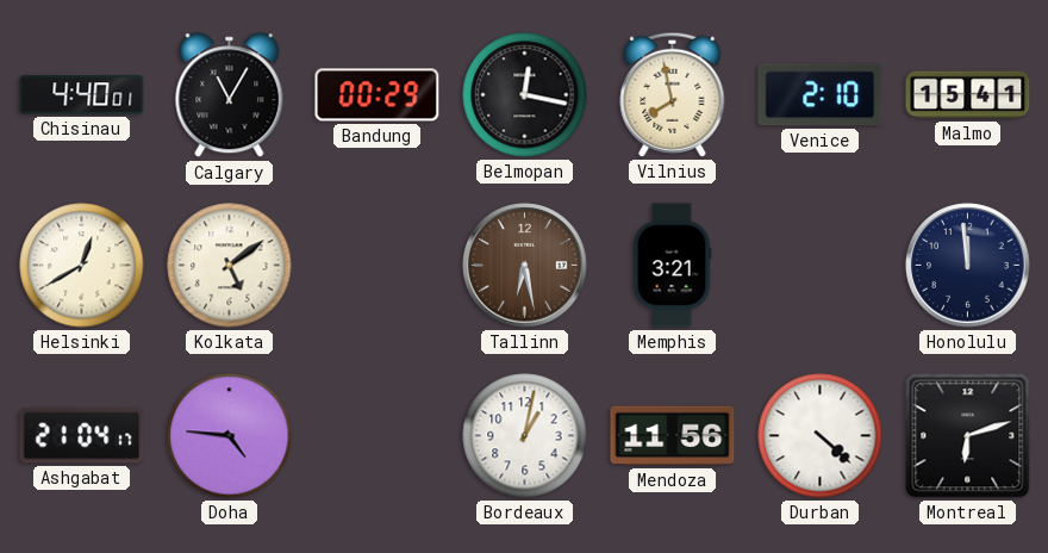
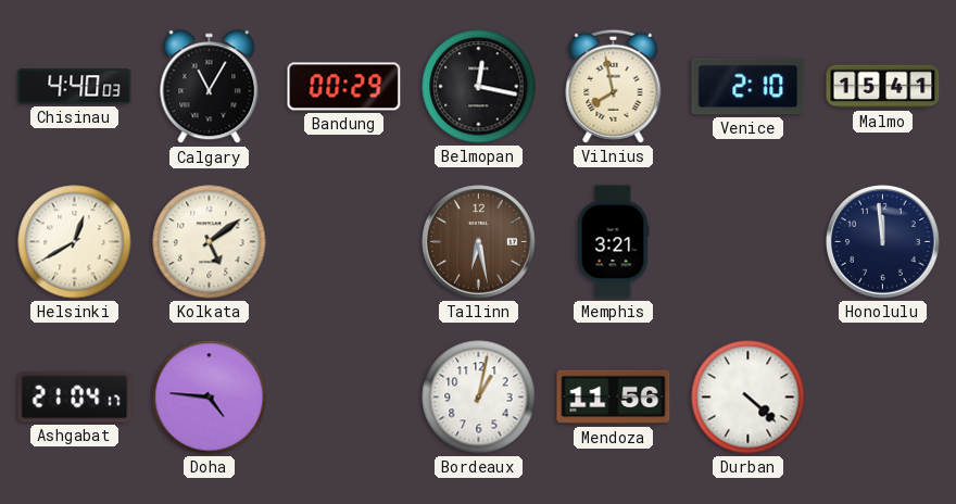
Chisinau: 4:40:01 -> 4:40:03 (75, 87)
Montreal: 6:12 -> none (968, 436)
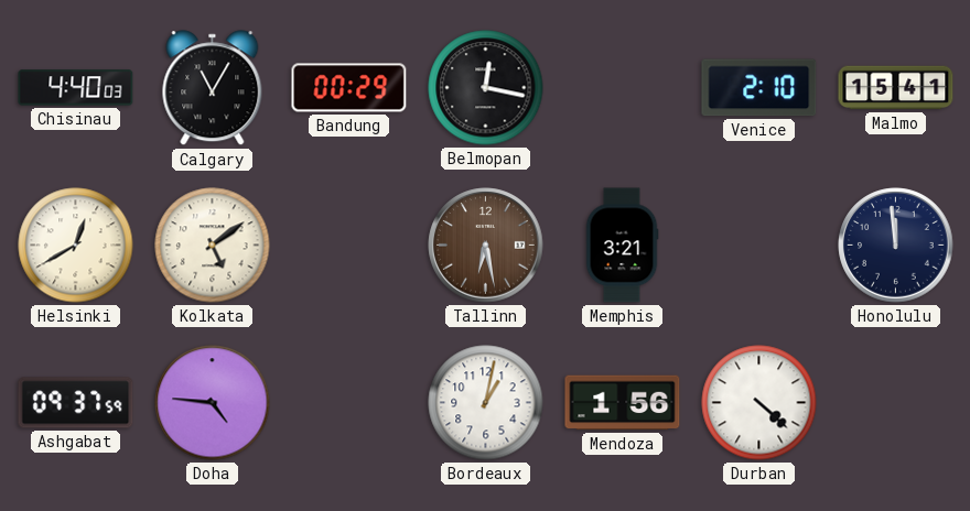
Vilnius: 7:58 -> none (614, 86)
Ashgabat: 21:04 -> 09:37 (76, 403)
Mendoza: 11:56 -> 1:56 (623, 403)
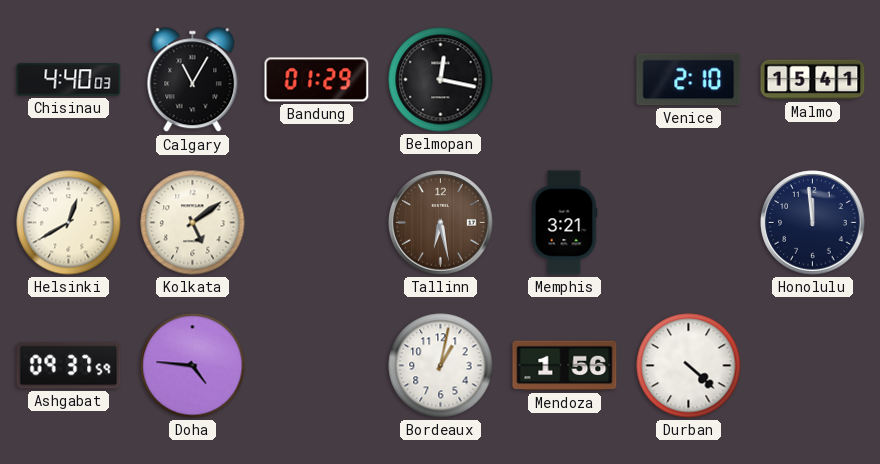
Bandung: 00:29 -> 01:29 (317, 80)
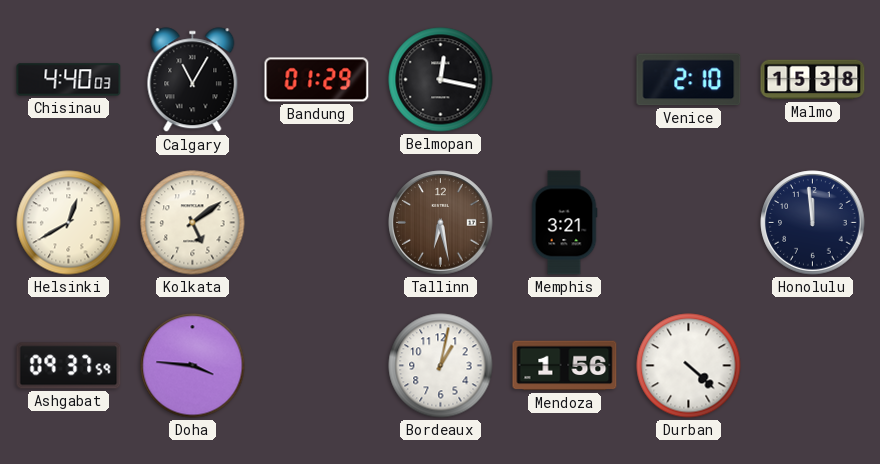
Malmo: 15:41 -> 15:38 (813, 80)
Doha: 4:46 -> 3:46 (193, 366)
